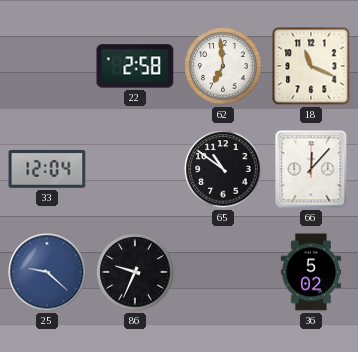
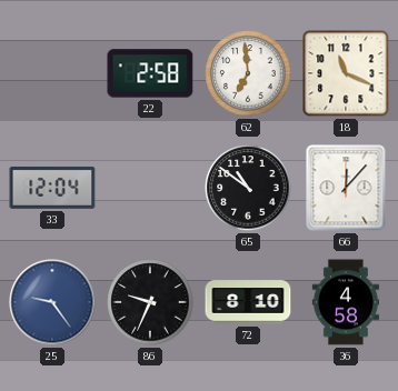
25: 9:22 -> 9:24 (52, 302)
72: none -> 8:10 (248, 302)
36: 5:02 -> 4:58 (346, 302)
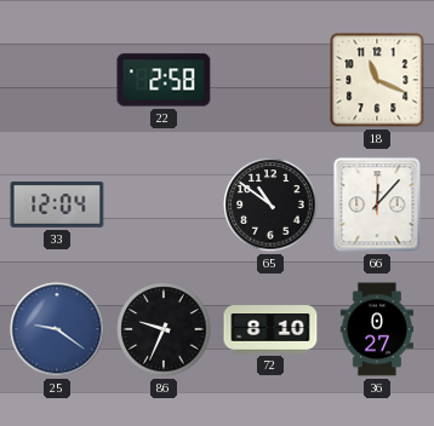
62: 6:59 -> none (248, 73)
25: 9:24 -> 9:21 (57, 329)
36: 4:58 -> 0:27 (377, 329)
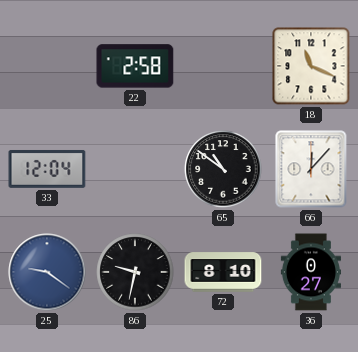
86: 9:34 -> 9:32 (135, 272)
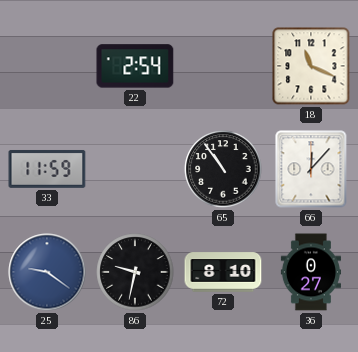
22: 2:58 -> 2:54 (135, 66)
33: 12:04 -> 11:59 (47, 169)
65: 10:51 -> 10:54 (223, 169)
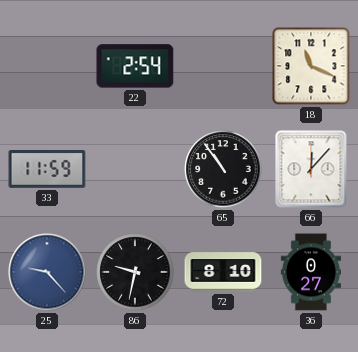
25: 9:21 -> 9:23 (47, 272)
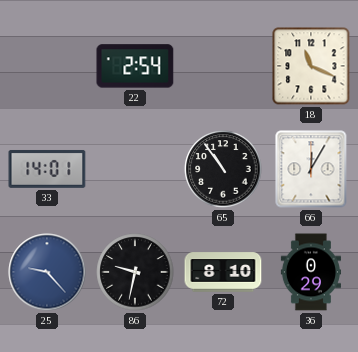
33: 11:59 -> 14:01 (47, 169)
66: 12:07 -> 12:05 (311, 169)
36: 0:27 -> 0:29 (311, 272)
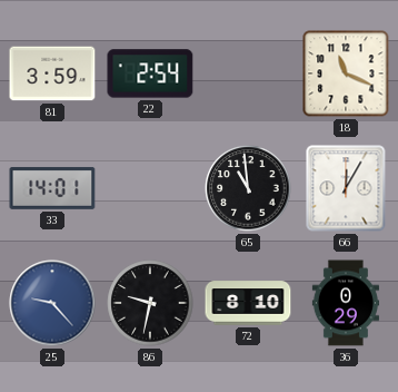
81: none -> 3:59 (52, 73)
65: 10:54 -> 10:59 (248, 188)
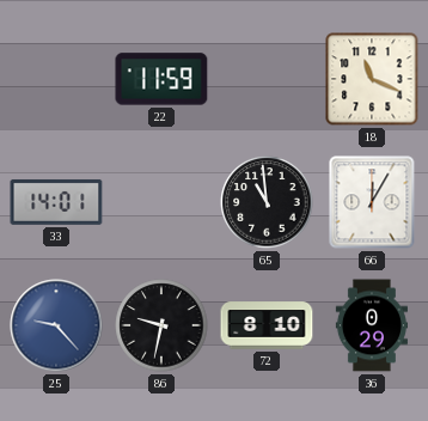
81: 3:59 -> none (52, 73)
22: 2:54 -> 11:59 (161, 79)
